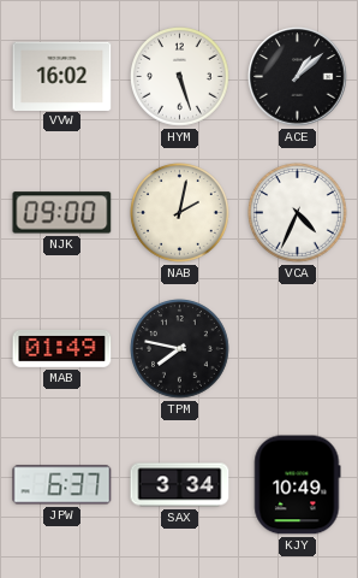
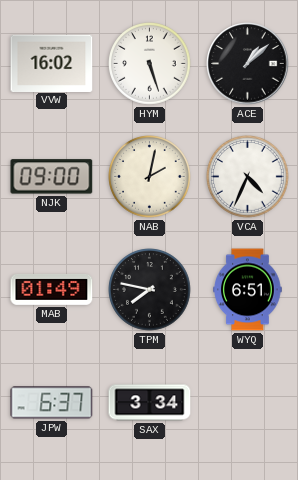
WYQ: none -> 6:51 (248, 290)
KJY: 10:49 -> none (298, 485)
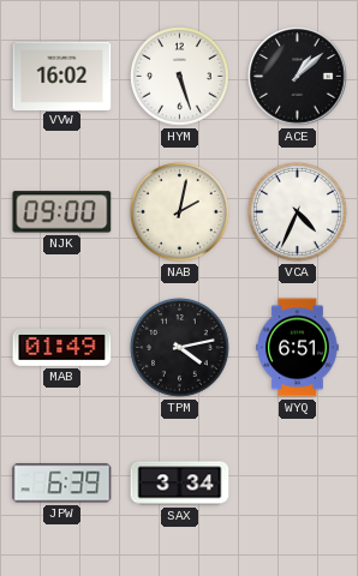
TPM: 7:47 -> 4:13 (180, 348)
JPW: 6:37 -> 6:39 (62, 484)
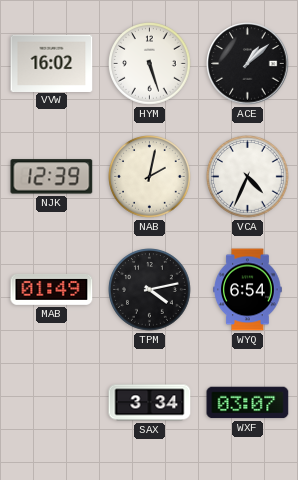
NJK: 09:00 -> 12:39 (52, 177)
WYQ: 6:51 -> 6:54 (248, 290)
JPW: 6:39 -> none (62, 484)
WXF: none -> 03:07 (248, 403)
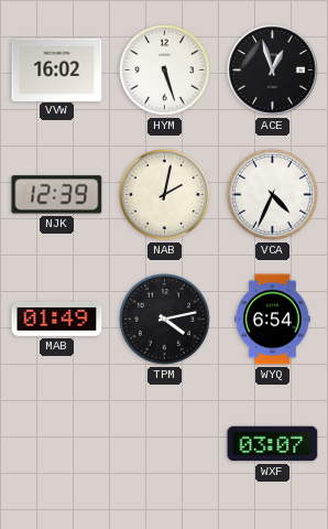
ACE: 1:08 -> 12:57 (273, 71)
SAX: 3:34 -> none (150, 403)
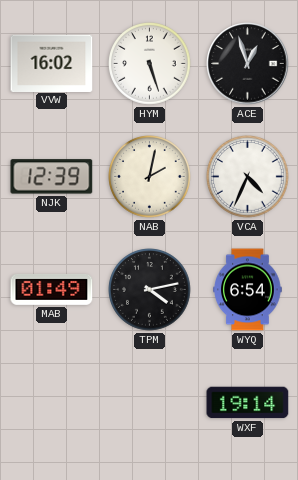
WXF: 03:07 -> 19:14 (248, 403)
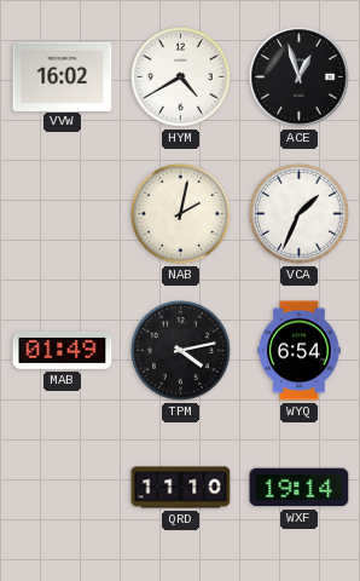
HYM: 5:27 -> 4:40 (181, 77)
NJK: 12:39 -> none (52, 177)
VCA: 4:34 -> 1:34 (300, 214)
QRD: none -> 11:10 (181, 488)
